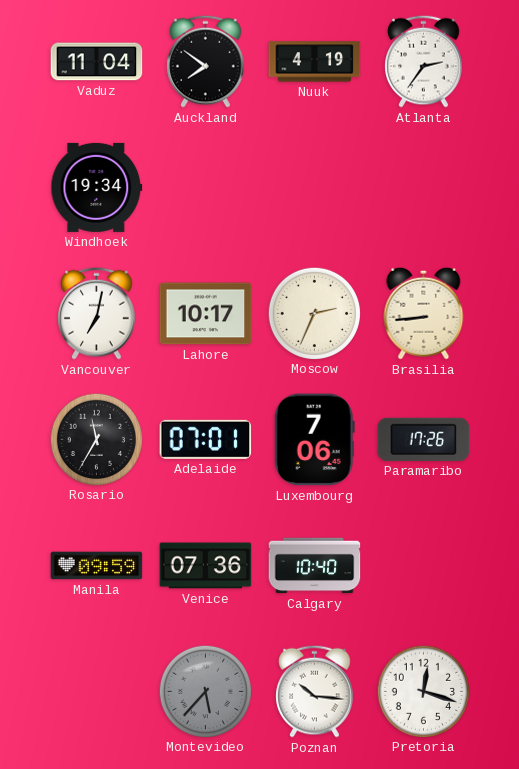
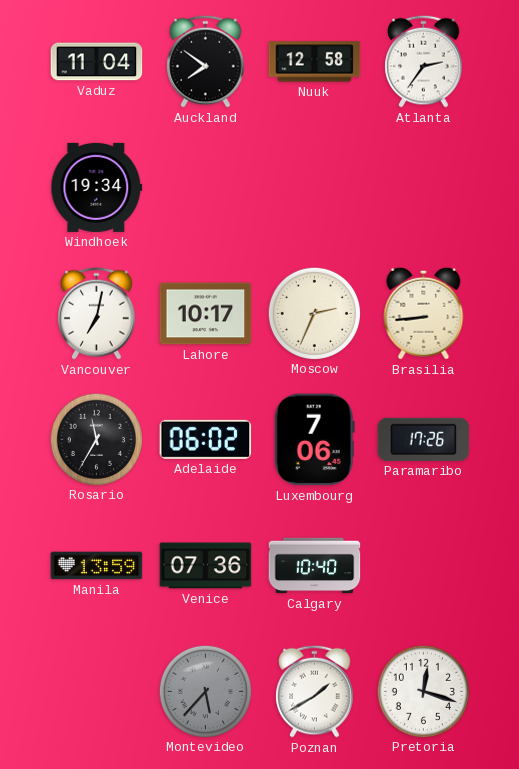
Nuuk: 4:19 -> 12:58 (315, 62)
Adelaide: 07:01 -> 06:02 (206, 439)
Manila: 09:59 -> 13:59 (97, 566)
Poznan: 10:16 -> 1:40 (315, 691)
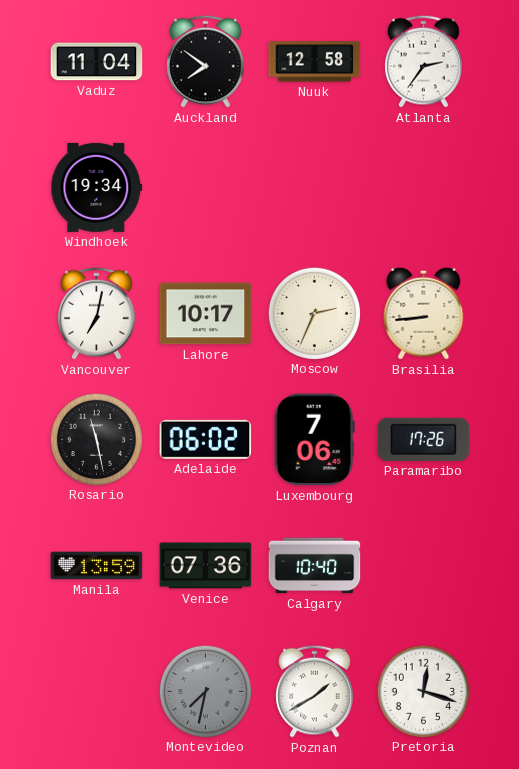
Rosario: 11:35 -> 11:28 (96, 439)
Montevideo: 5:37 -> 7:32 (205, 691)
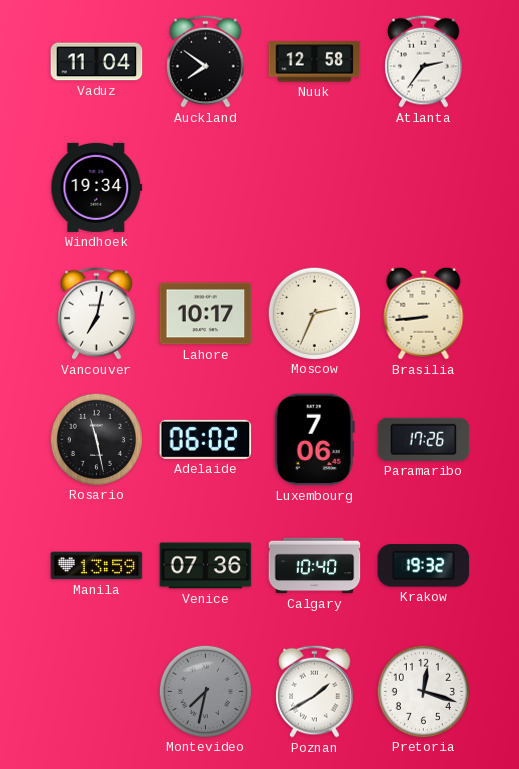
Krakow: none -> 19:32 (424, 566)
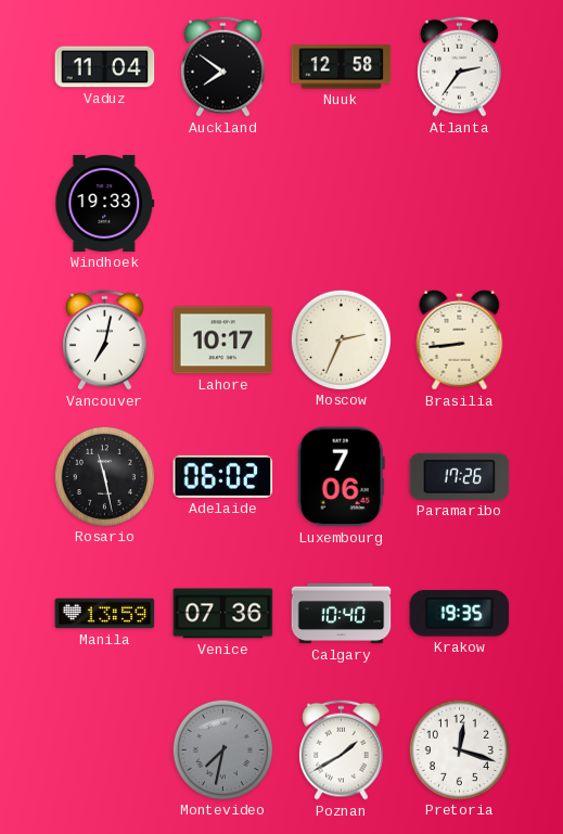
Windhoek: 19:34 -> 19:33 (105, 203)
Krakow: 19:32 -> 19:35 (460, 614)
